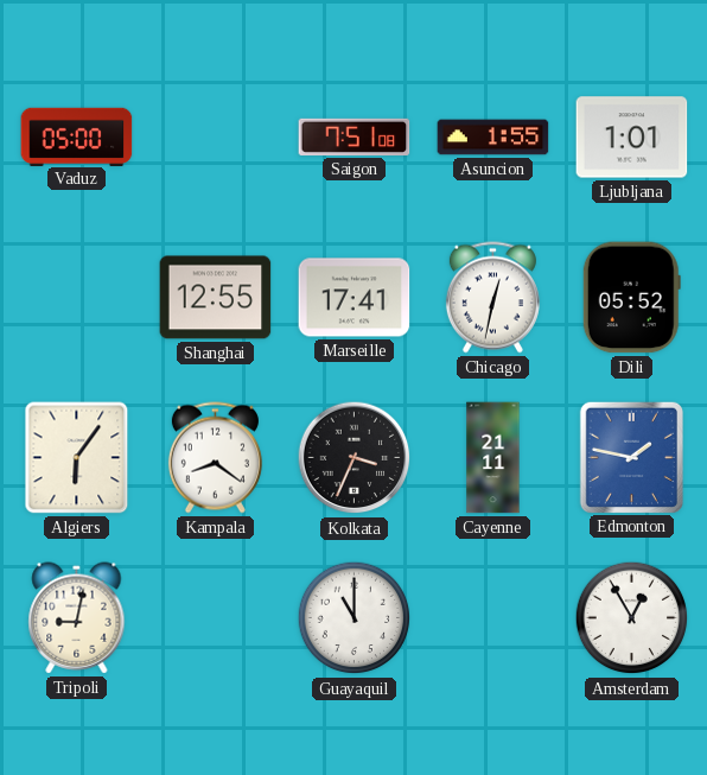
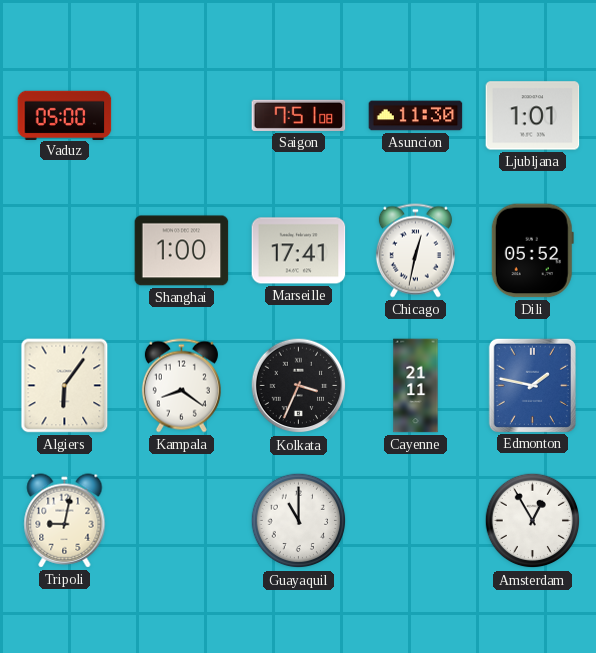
Asuncion: 1:55 -> 11:30 (416, 116)
Shanghai: 12:55 -> 1:00 (182, 251)
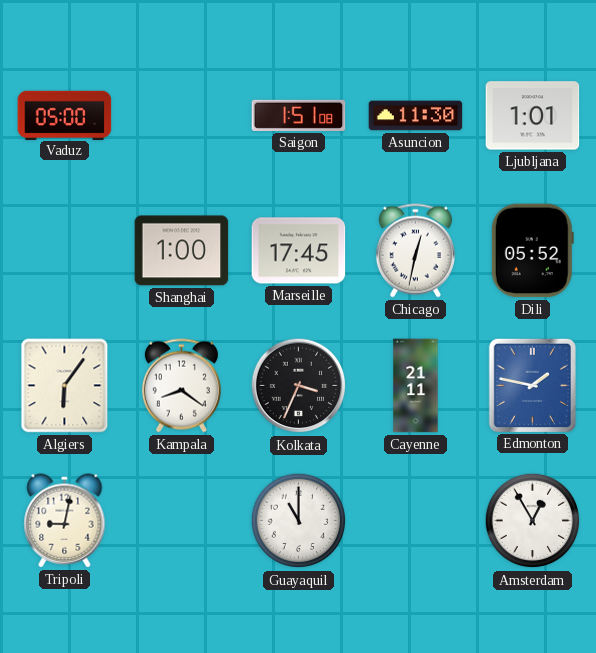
Saigon: 7:51 -> 1:51 (299, 115)
Marseille: 17:41 -> 17:45 (299, 251)
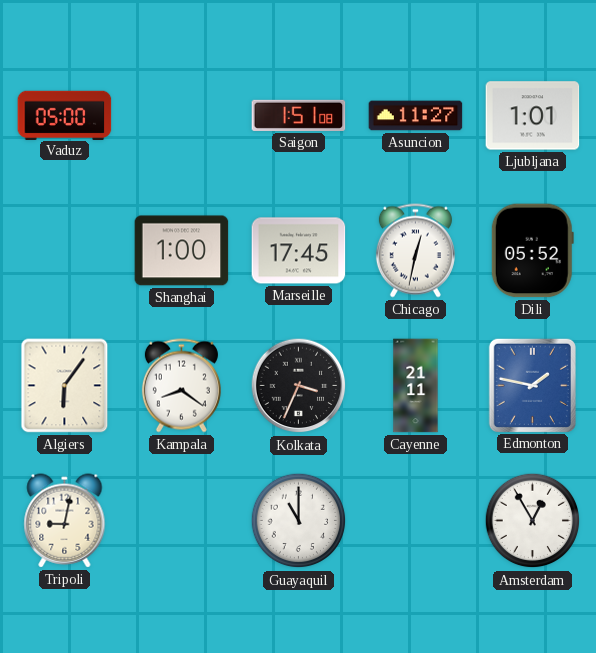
Asuncion: 11:30 -> 11:27 (416, 116)
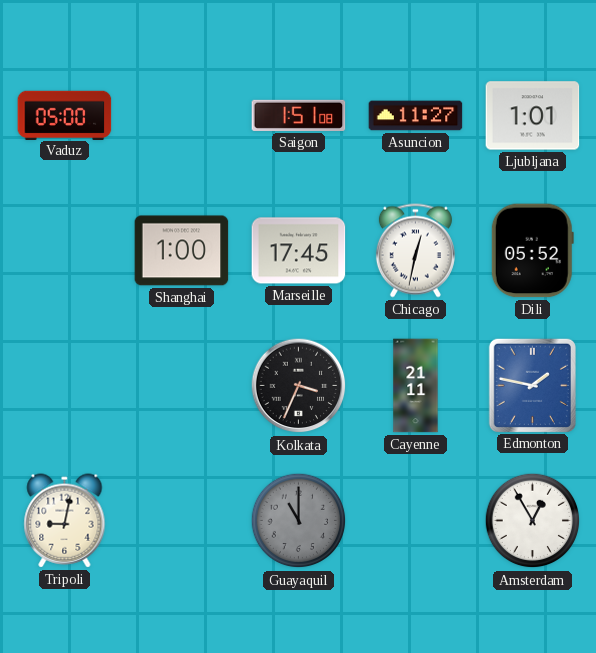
Algiers: 6:06 -> none (65, 386)
Kampala: 8:21 -> none (181, 386)
Guayaquil dial: white -> grey (299, 521)
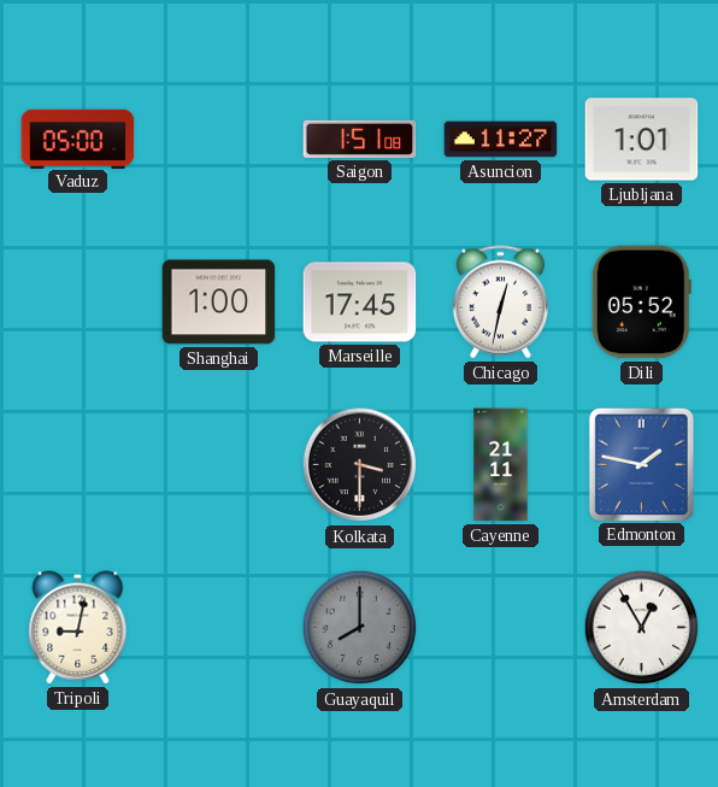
Kolkata: 3:34 -> 3:30 (360, 465)
Guayaquil: 11:00 -> 8:00 (360, 628)
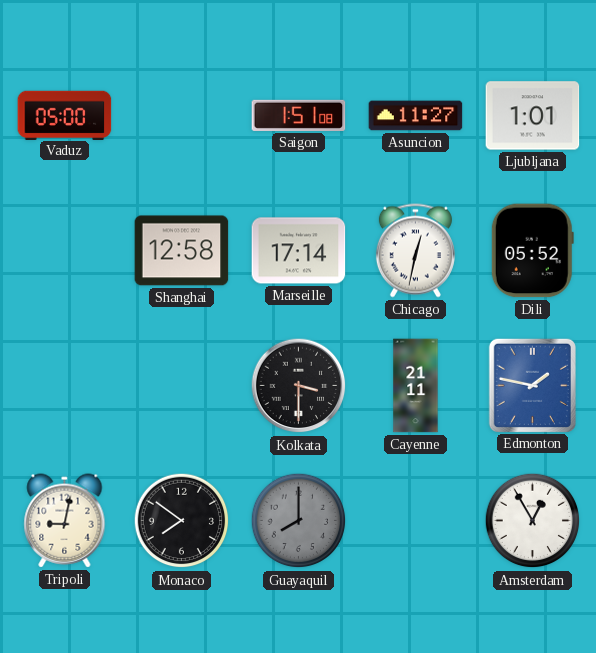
Shanghai: 1:00 -> 12:58 (182, 251)
Marseille: 17:45 -> 17:14 (299, 251)
Monaco: none -> 7:51 (182, 521)
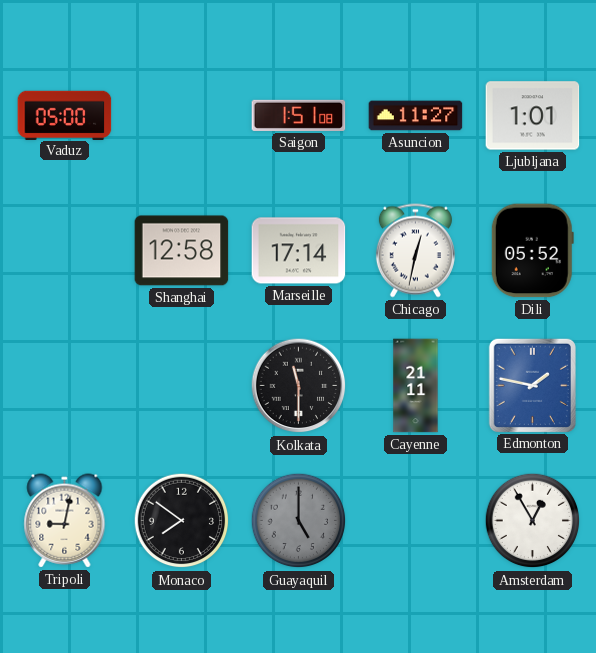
Kolkata: 3:30 -> 11:30 (299, 386)
Guayaquil: 8:00 -> 5:00 (299, 521)
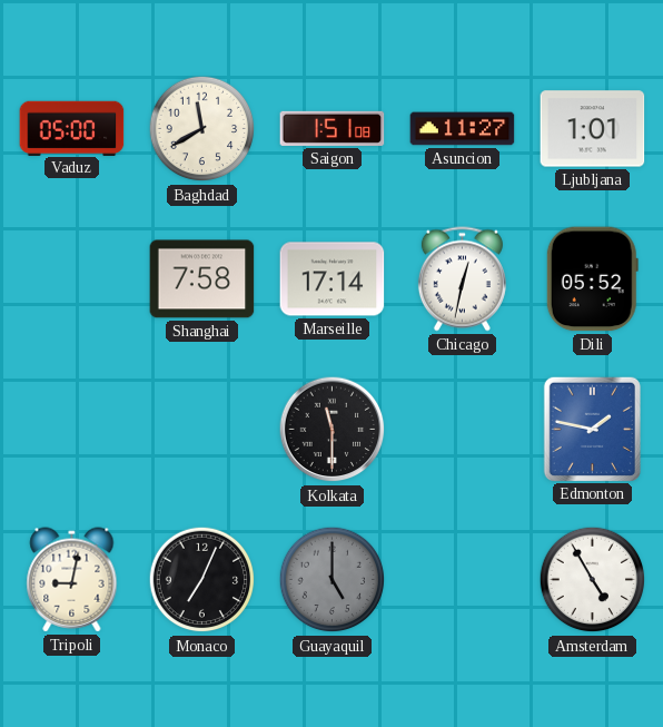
Baghdad: none -> 11:40 (202, 129)
Shanghai: 12:58 -> 7:58 (202, 279)
Cayenne: 21:11 -> none (416, 386)
Monaco: 7:51 -> 7:04 (202, 580)
Amsterdam: 12:55 -> 4:55 (593, 580)
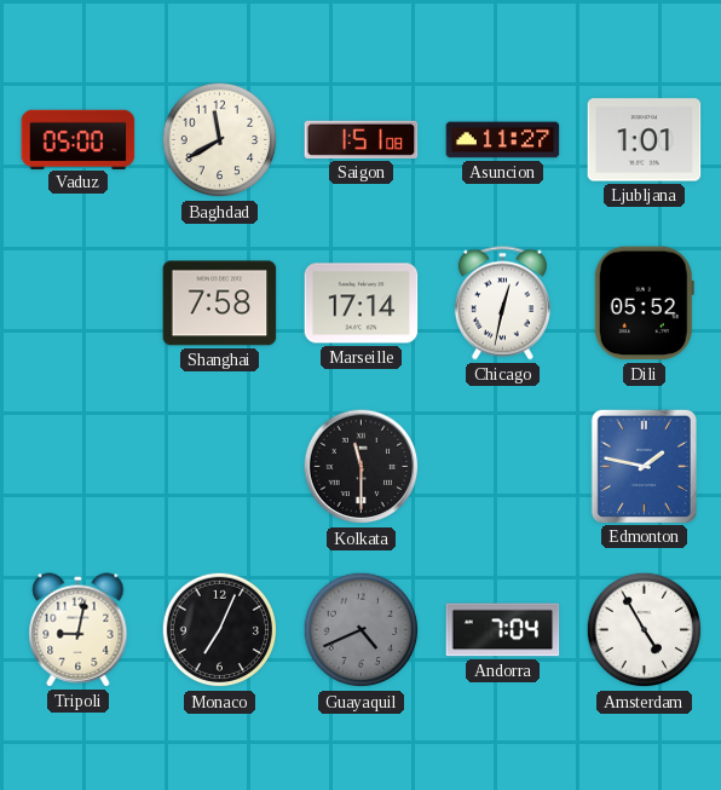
Guayaquil: 5:00 -> 4:41 (362, 630)
Andorra: none -> 7:04 (503, 630)
